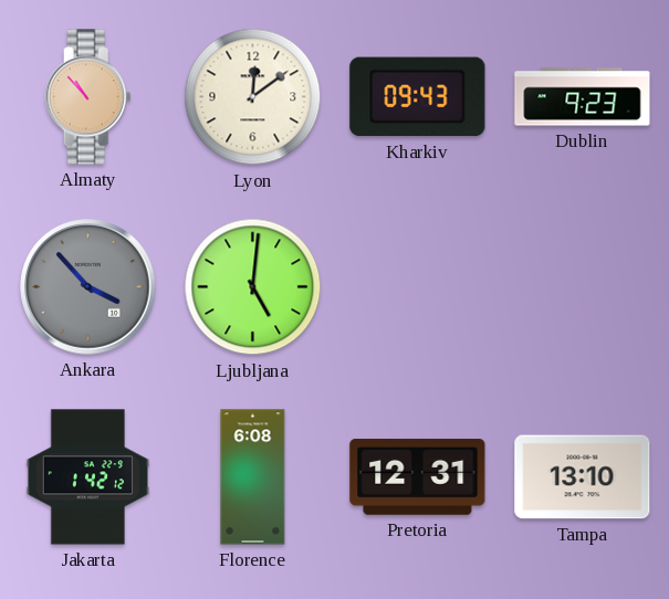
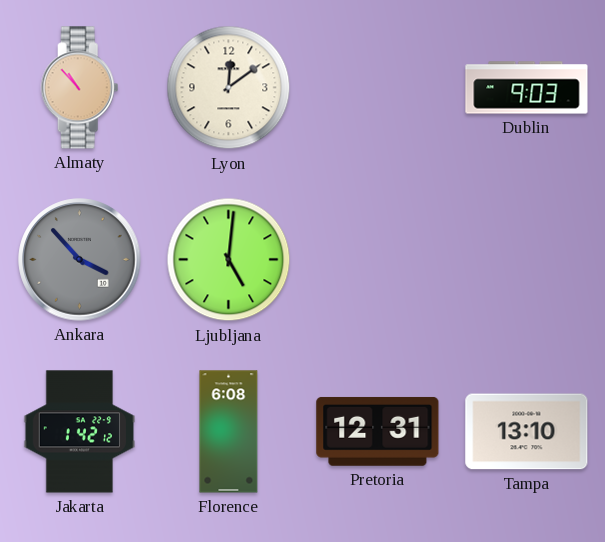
Kharkiv: 09:43 -> none (418, 97)
Dublin: 9:23 -> 9:03 (527, 88)
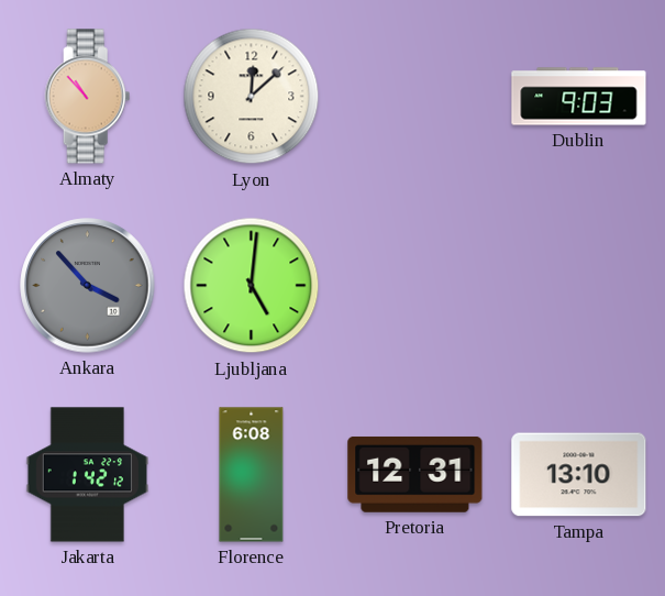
Lyon: 12:09 -> 12:08 (252, 97)
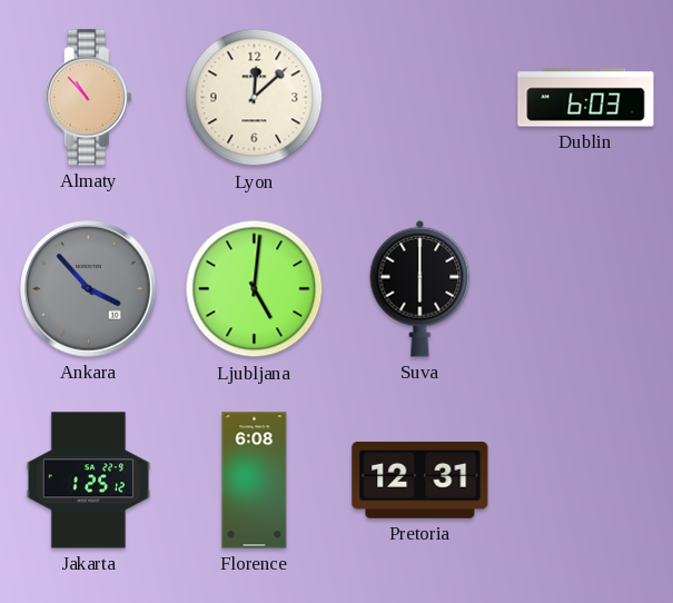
Dublin: 9:03 -> 6:03 (586, 98)
Suva: none -> 6:00 (420, 288)
Jakarta: 1:42 -> 1:25 (89, 481)
Tampa: 13:10 -> none (579, 475)
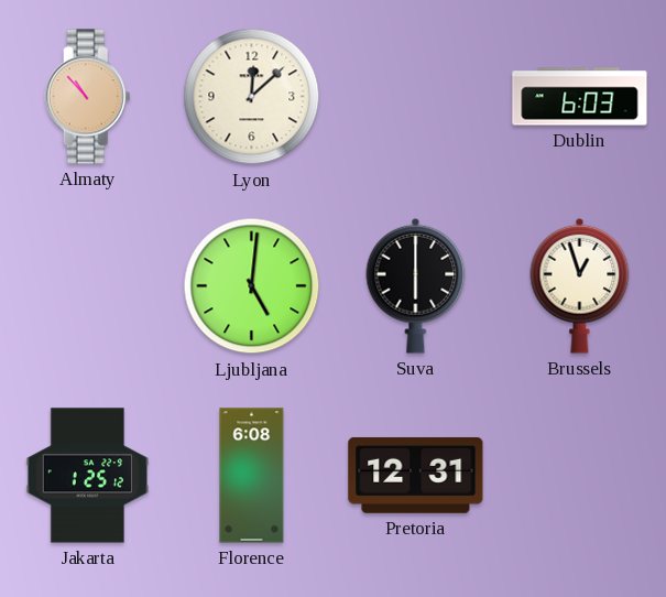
Ankara: 3:53 -> none (89, 289)
Brussels: none -> 12:57 (580, 285)
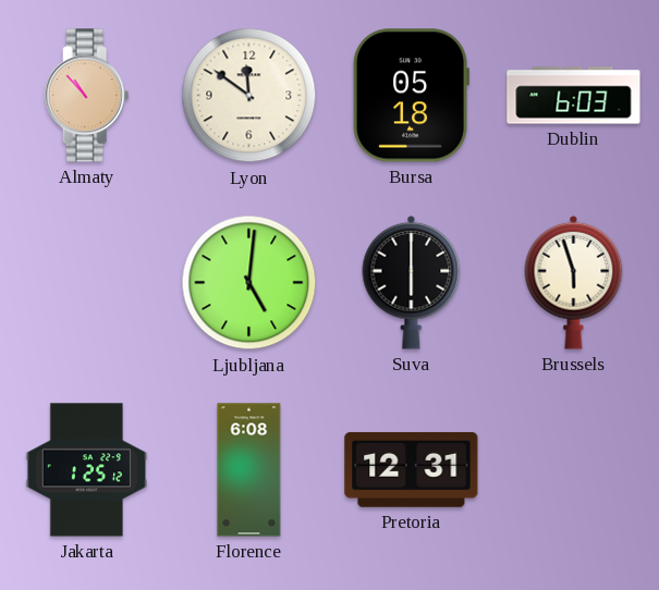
Lyon: 12:08 -> 11:51 (249, 96)
Bursa: none -> 05:18 (411, 96)
Brussels: 12:57 -> 5:57 (574, 282)
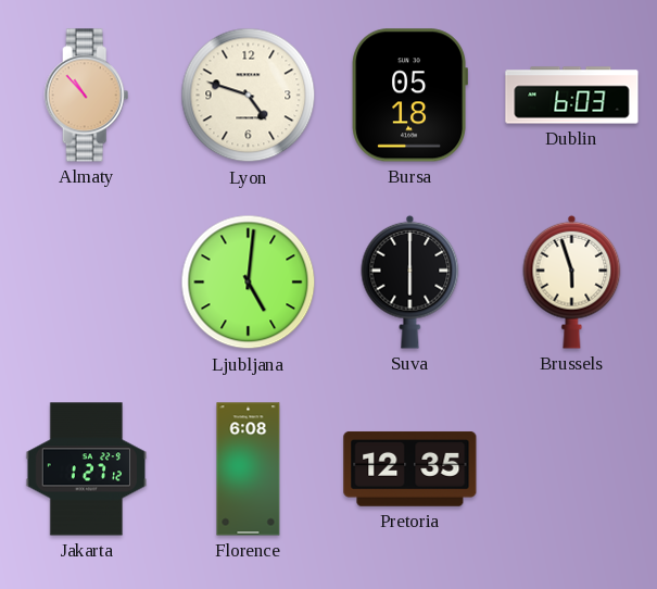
Lyon: 11:51 -> 4:48 (249, 96)
Jakarta: 1:25 -> 1:27 (87, 469)
Pretoria: 12:31 -> 12:35 (410, 468)
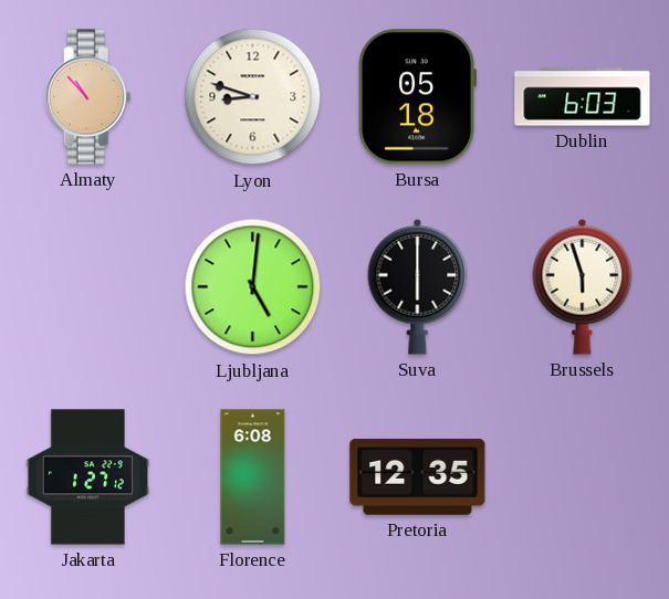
Lyon: 4:48 -> 8:48 (253, 97)
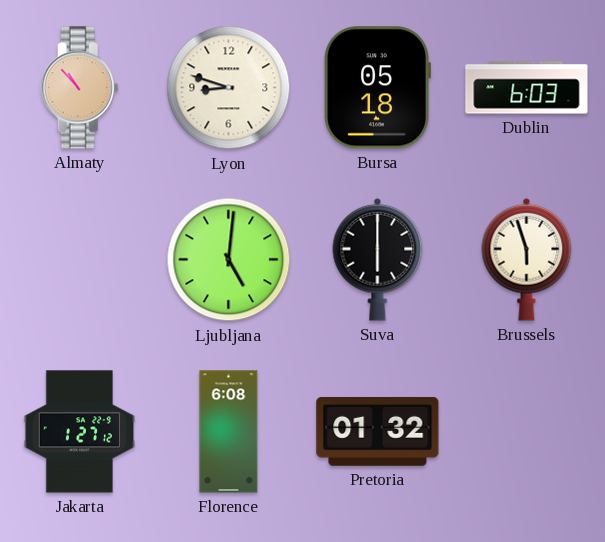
Pretoria: 12:35 -> 01:32 (378, 431)
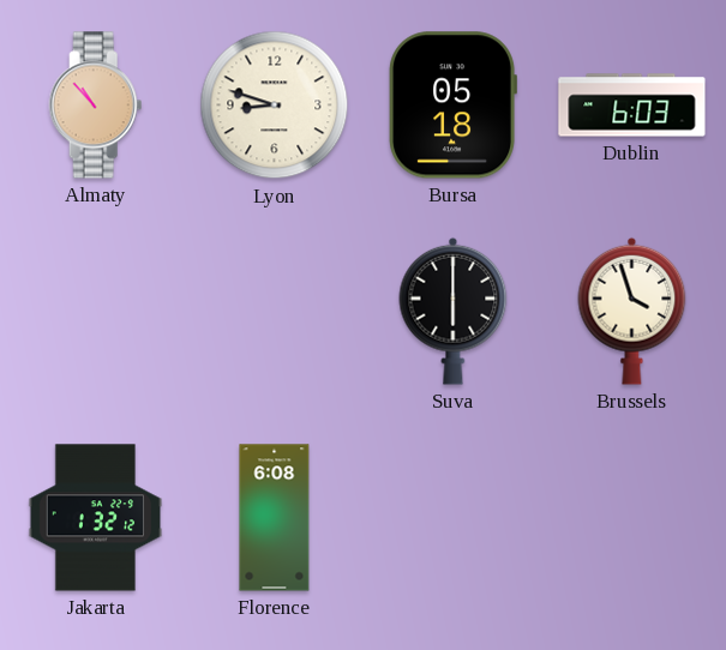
Ljubljana: 5:01 -> none (229, 260)
Brussels: 5:57 -> 3:57 (632, 311)
Jakarta: 1:27 -> 1:32 (96, 518)
Pretoria: 01:32 -> none (378, 431)
